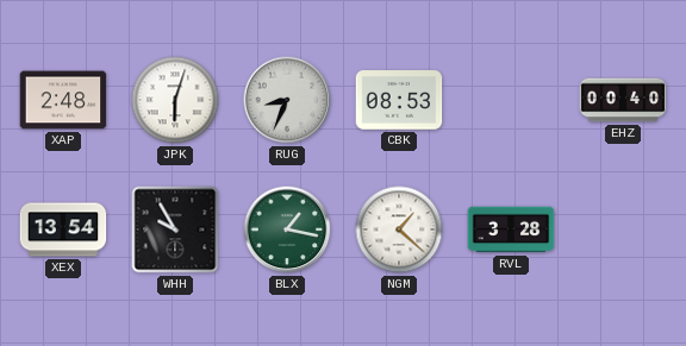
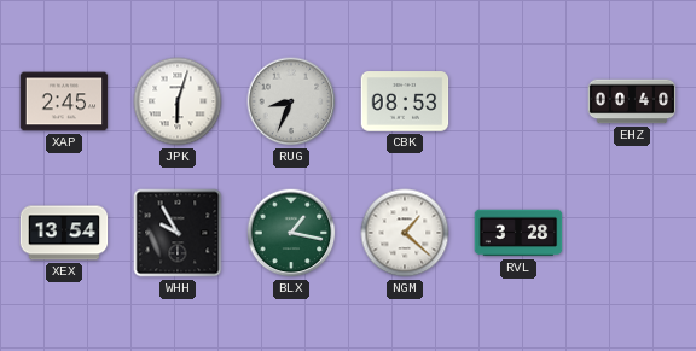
XAP: 2:48 -> 2:45 (64, 101)
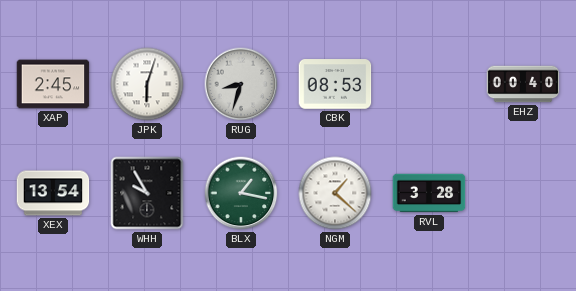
RUG: 8:34 -> 8:33 (241, 84)
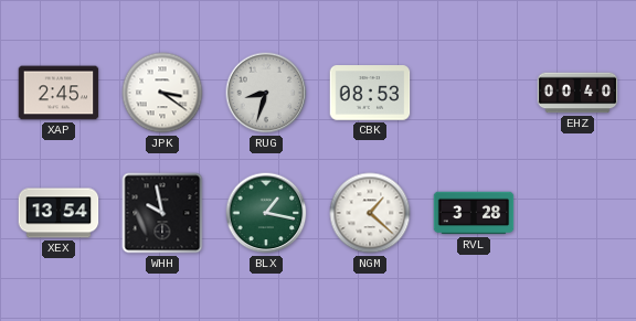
JPK: 6:03 -> 3:21 (162, 93)
WHH: 9:55 -> 9:58 (162, 213)
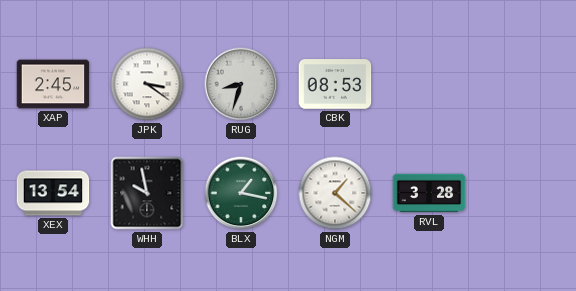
EHZ: 00:40 -> none (577, 93)
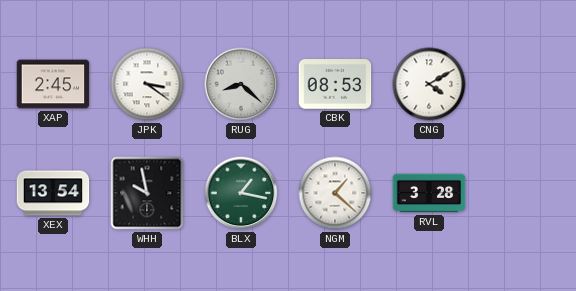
RUG: 8:33 -> 8:22 (241, 84)
CNG: none -> 4:10 (429, 84)
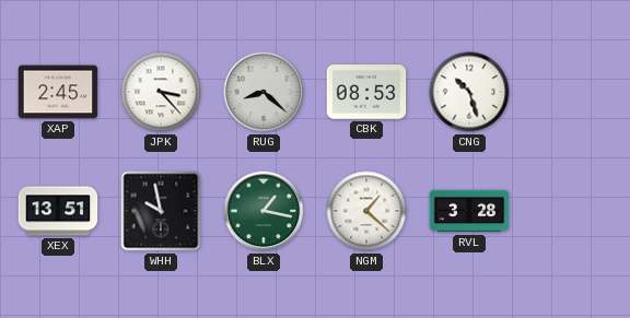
JPK: 3:21 -> 3:23 (161, 92)
CNG: 4:10 -> 10:27 (469, 92)
XEX: 13:54 -> 13:51 (58, 211)
